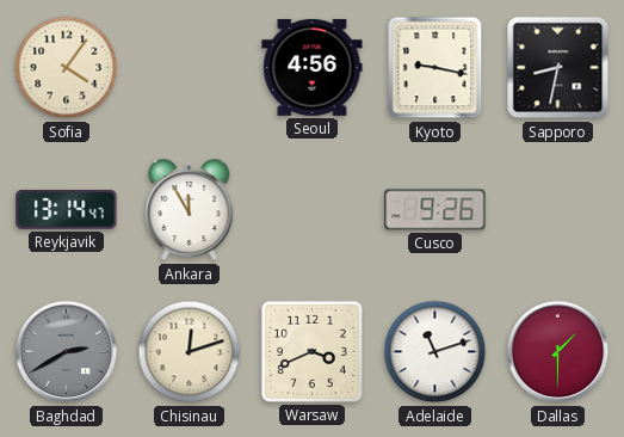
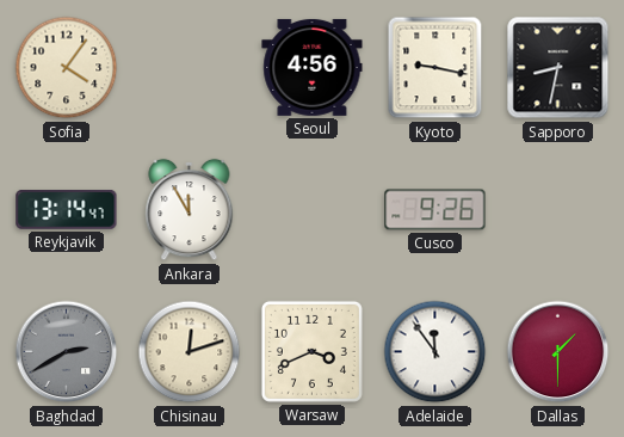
Adelaide: 11:12 -> 11:54 (435, 352)
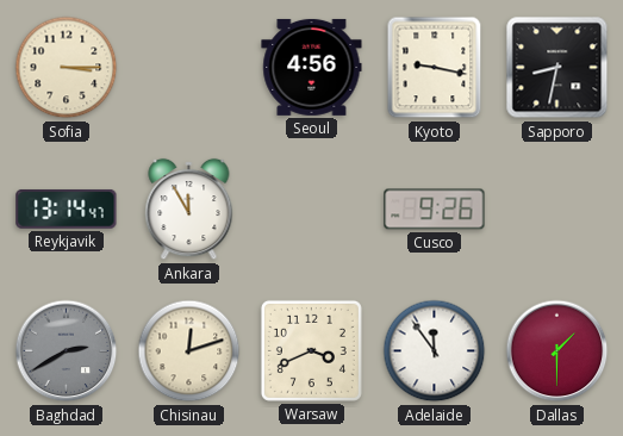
Sofia: 4:06 -> 3:15 (67, 68)
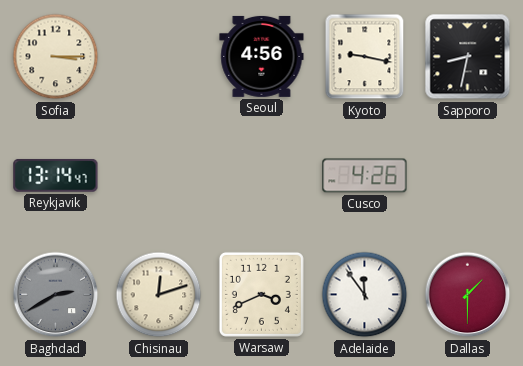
Ankara: 11:55 -> none (189, 210)
Cusco: 9:26 -> 4:26 (365, 176)
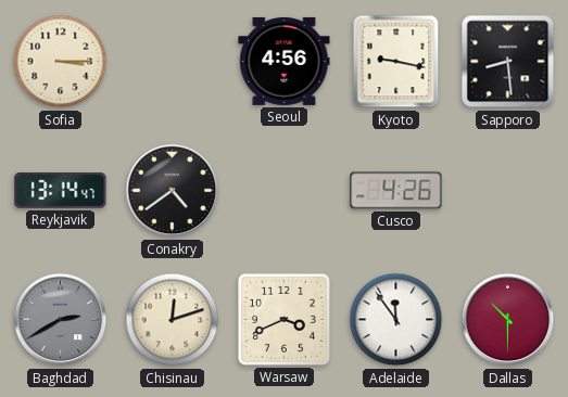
Sapporo: 8:32 -> 8:29 (508, 62)
Conakry: none -> 4:39 (173, 191)
Dallas: 1:30 -> 10:30 (508, 320)
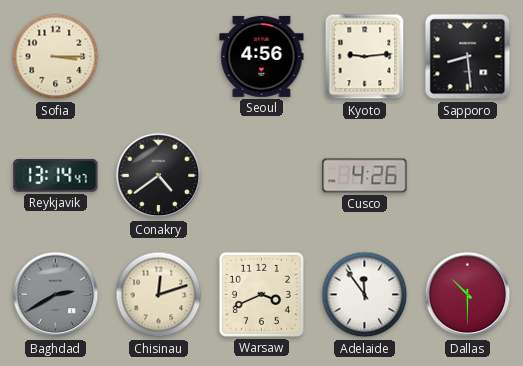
Kyoto: 9:17 -> 9:14 (365, 57)
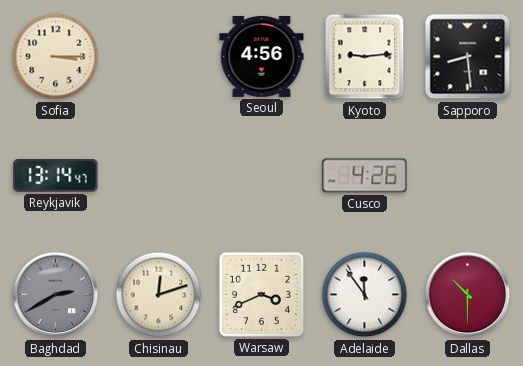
Conakry: 4:39 -> none (159, 176)
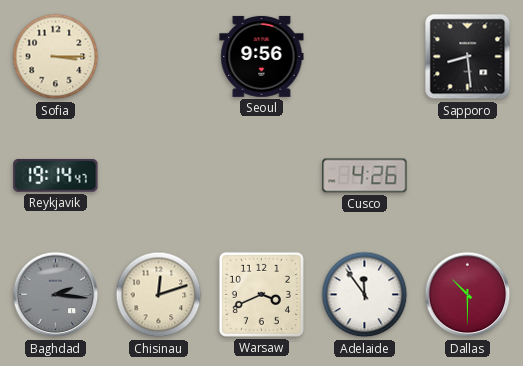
Seoul: 4:56 -> 9:56 (262, 56)
Kyoto: 9:14 -> none (365, 57)
Reykjavik: 13:14 -> 19:14 (56, 176)
Baghdad: 2:40 -> 2:16 (56, 295)
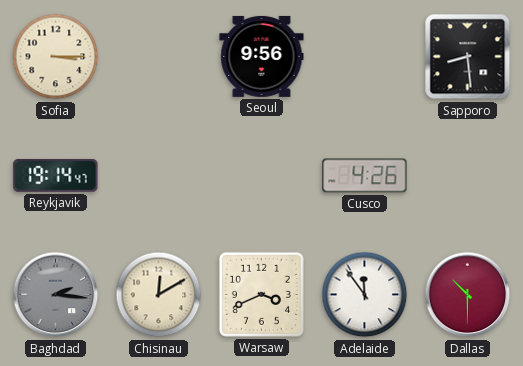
Chisinau: 12:12 -> 12:10 (159, 295)
